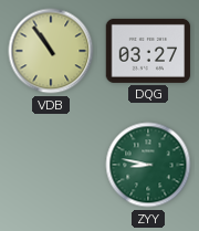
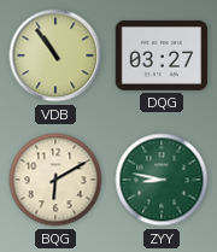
BQG: none -> 6:10 (55, 180)
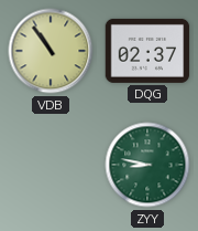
DQG: 03:27 -> 02:37 (147, 51)
BQG: 6:10 -> none (55, 180)
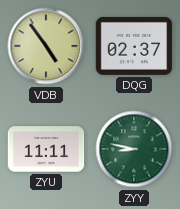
VDB: 10:54 -> 4:54 (46, 46)
ZYU: none -> 11:11 (46, 149)
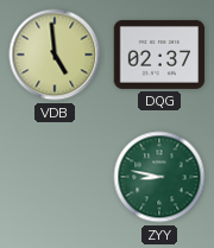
VDB: 4:54 -> 4:59 (55, 55)
ZYU: 11:11 -> none (46, 149)
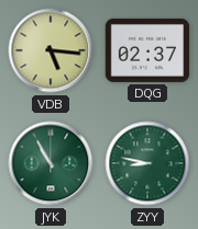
VDB: 4:59 -> 5:16 (51, 50)
JYK: none -> 10:55 (51, 163)
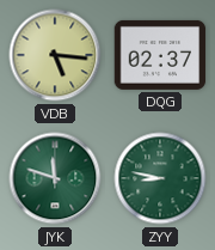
JYK: 10:55 -> 11:48 (55, 178)
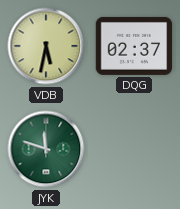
VDB: 5:16 -> 5:32 (46, 46)
ZYY: 8:47 -> none (160, 178)
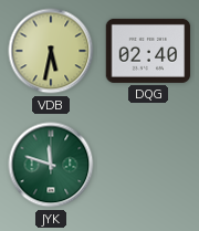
DQG: 02:37 -> 02:40 (148, 51)
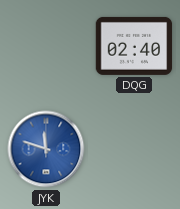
VDB: 5:32 -> none (51, 51)
JYK dial: green -> blue (46, 149)
